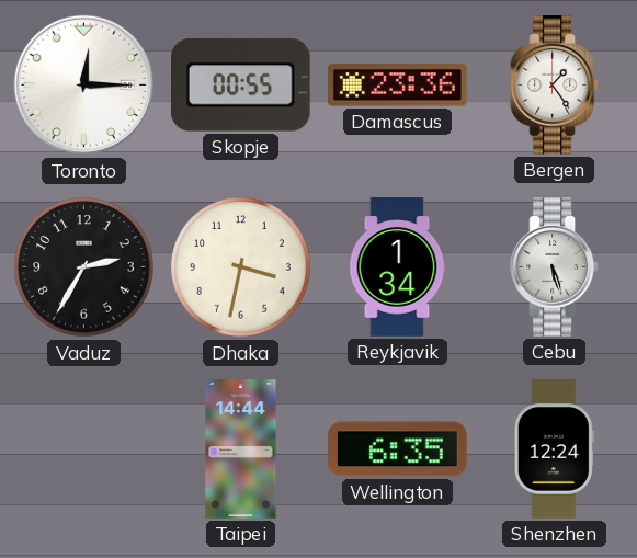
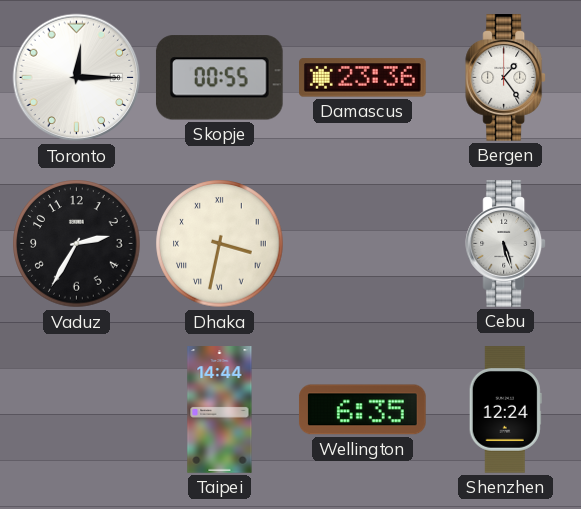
Dhaka numerals: Arabic -> Roman (220, 244)
Reykjavik: 1:34 -> none (397, 267)
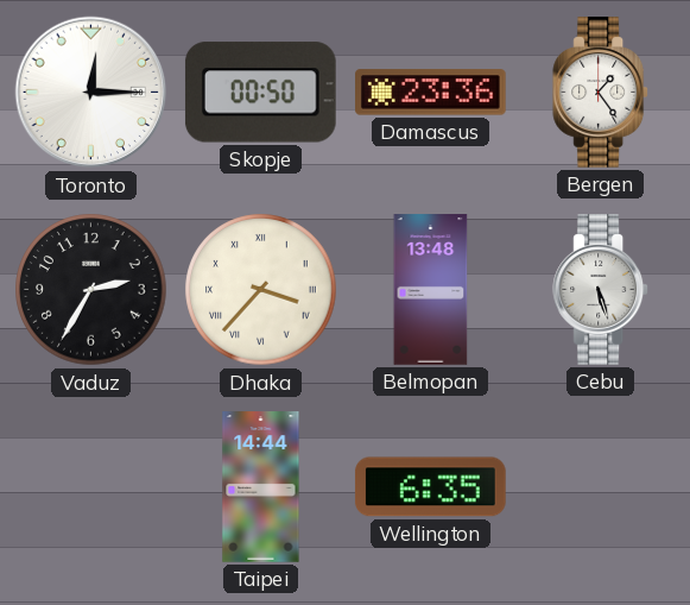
Skopje: 00:55 -> 00:50 (260, 93)
Dhaka: 3:32 -> 3:37 (261, 290)
Belmopan: none -> 13:48 (431, 290)
Shenzhen: 12:24 -> none (505, 410)
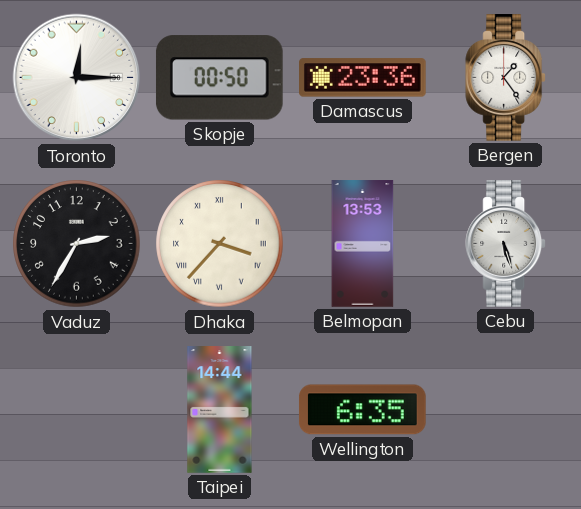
Belmopan: 13:48 -> 13:53 (363, 244)
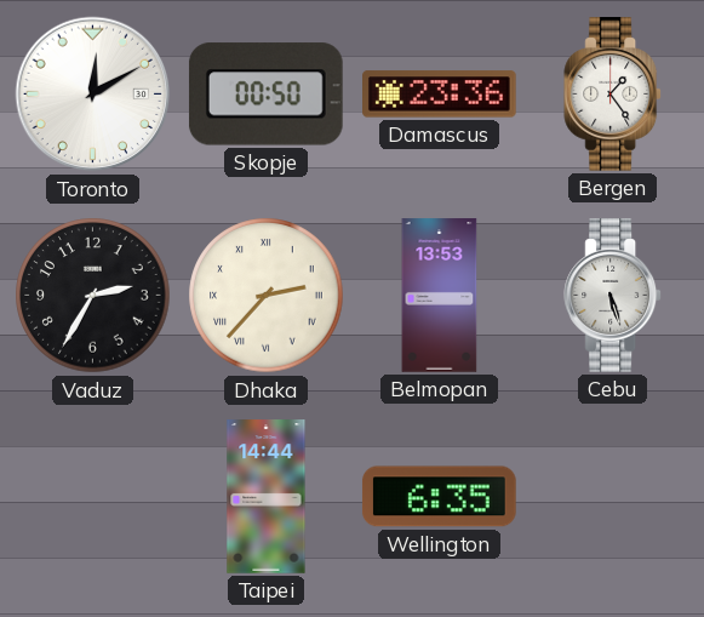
Toronto: 12:15 -> 12:10 (93, 95)
Dhaka: 3:37 -> 2:37 (267, 296)
